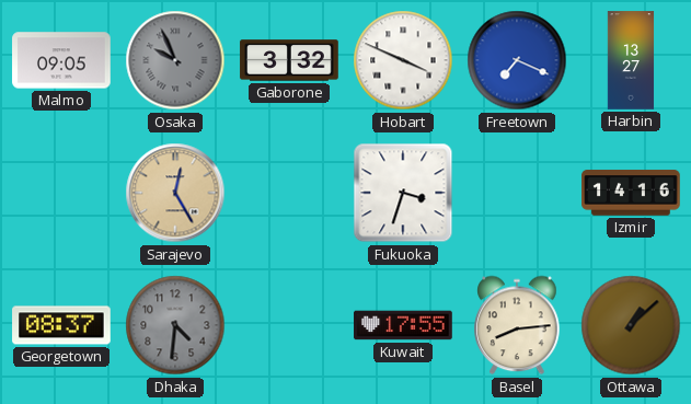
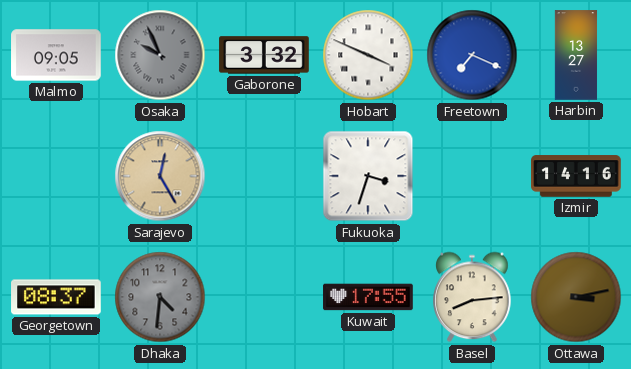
Ottawa: 1:08 -> 3:13 (576, 297)
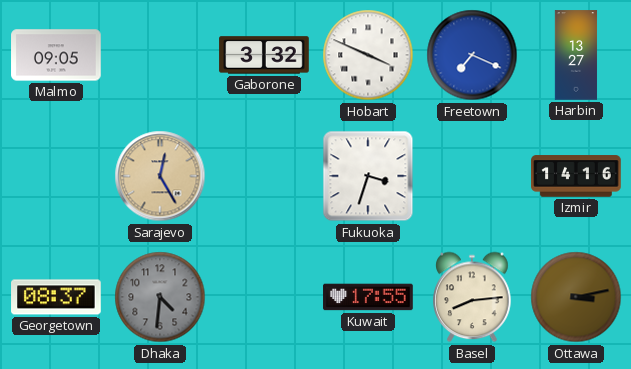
Osaka: 9:56 -> none (160, 55)
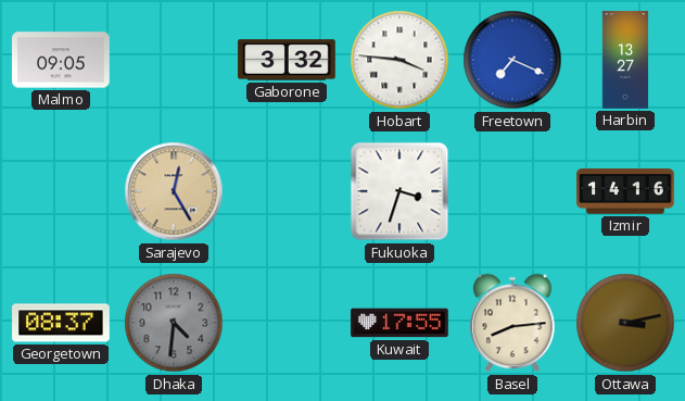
Hobart: 3:49 -> 3:46 (399, 60)
